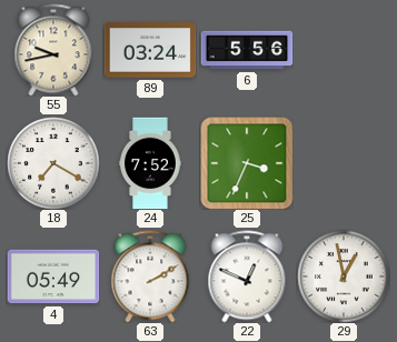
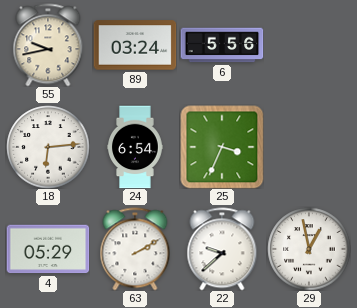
18: 7:20 -> 6:14 (48, 147)
24: 7:52 -> 6:54 (135, 147)
4: 05:49 -> 05:29 (48, 249)
22: 12:49 -> 9:38 (222, 249)
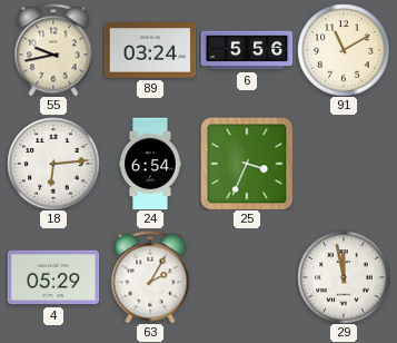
91: none -> 11:10 (344, 50)
63: 2:10 -> 2:05 (150, 277)
22: 9:38 -> none (222, 249)
29: 12:58 -> 11:58 (344, 277)
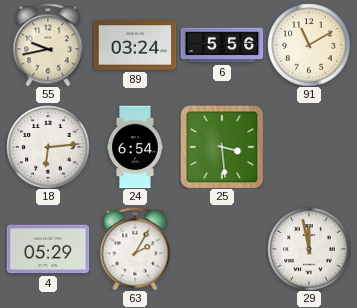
25: 3:34 -> 3:29 (222, 147)
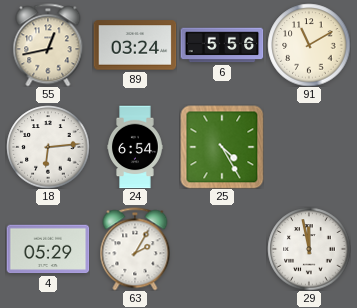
55: 9:43 -> 12:43 (48, 45)
25: 3:29 -> 4:25 (222, 147)
